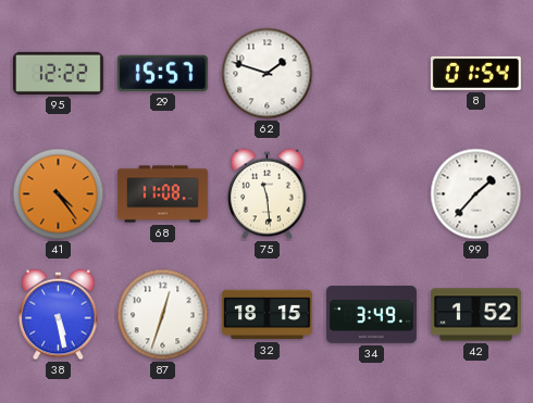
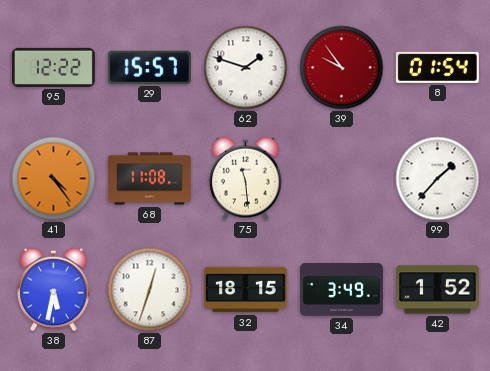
39: none -> 9:54 (342, 68)
38: 5:28 -> 5:32 (54, 290)
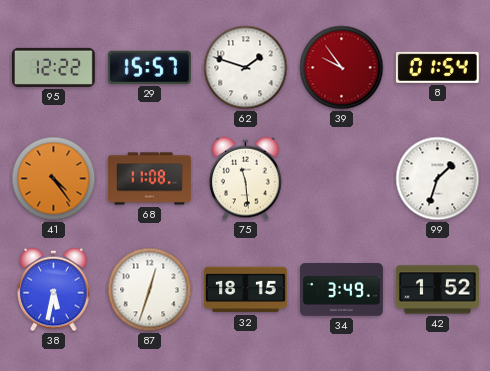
99: 1:37 -> 1:33 (438, 179)
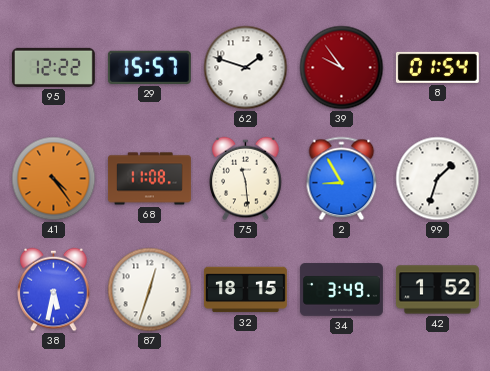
2: none -> 8:55 (342, 179)
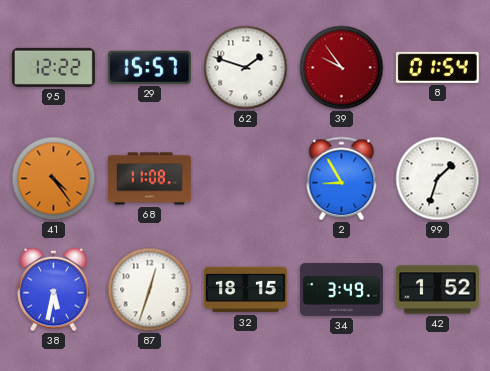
75: 11:29 -> none (246, 179)
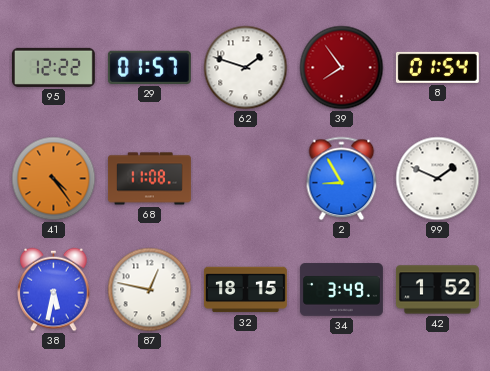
29: 15:57 -> 01:57 (149, 67)
39: 9:54 -> 7:54 (342, 68)
99: 1:33 -> 1:49 (438, 179)
87: 12:33 -> 12:47 (150, 290)
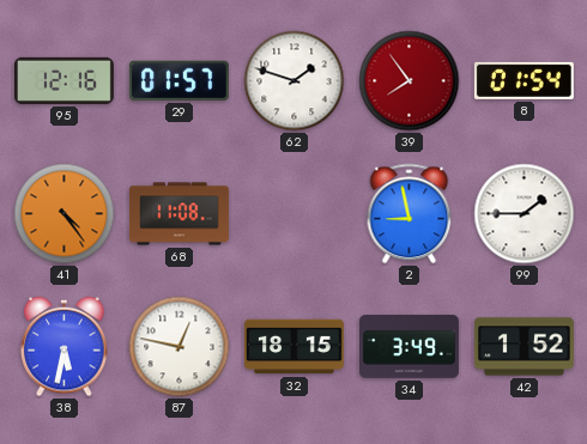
95: 12:22 -> 12:16 (63, 80)
2: 8:55 -> 8:58 (410, 214)
99: 1:49 -> 1:45 (525, 214)
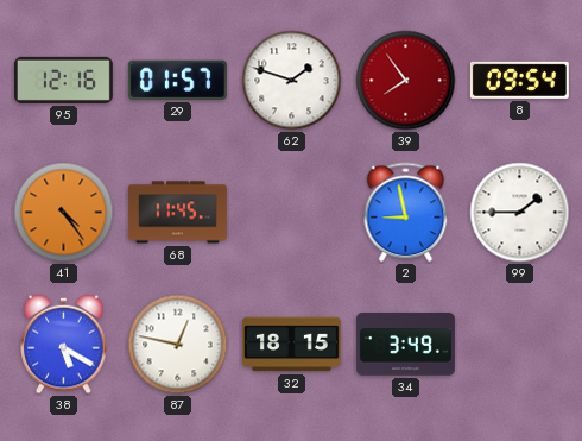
8: 01:54 -> 09:54 (519, 80)
68: 11:08 -> 11:45 (178, 213)
38: 5:32 -> 5:20 (64, 345)
42: 1:52 -> none (524, 347)
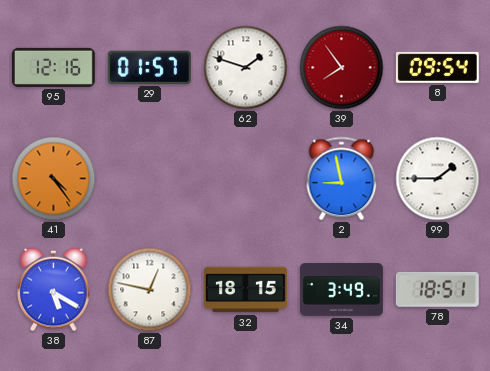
68: 11:45 -> none (178, 213)
78: none -> 18:51 (437, 289)
